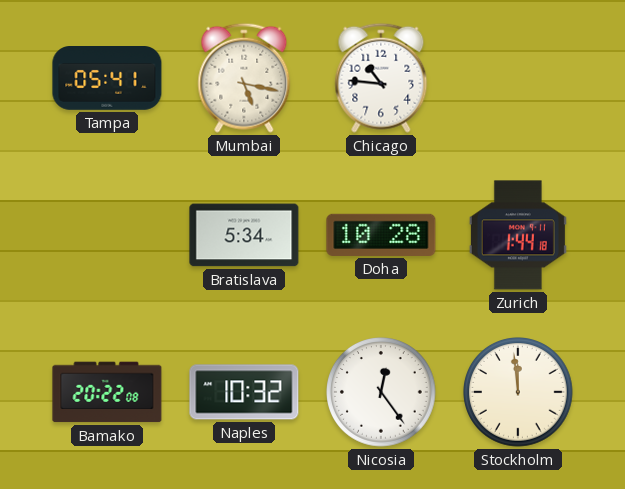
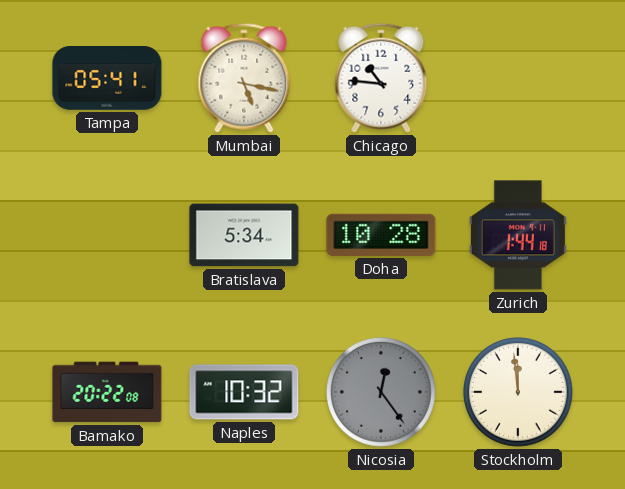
Nicosia dial: white -> grey (382, 393)
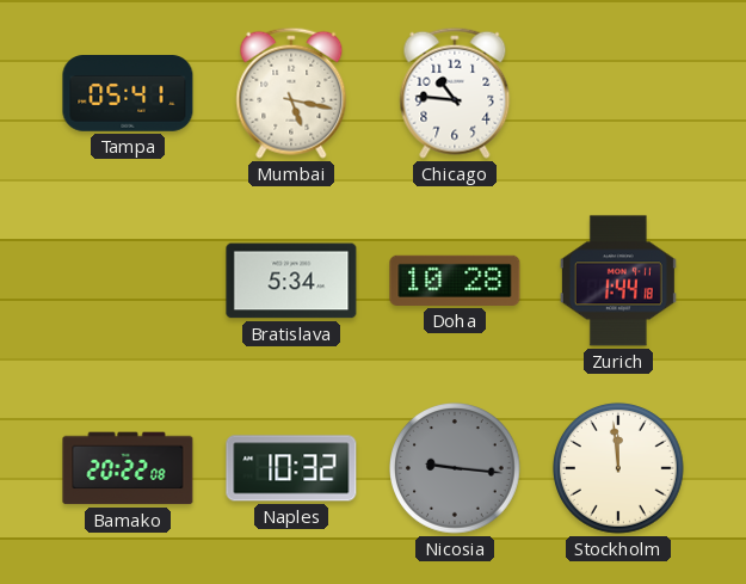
Nicosia: 12:24 -> 9:16 (456, 469)
